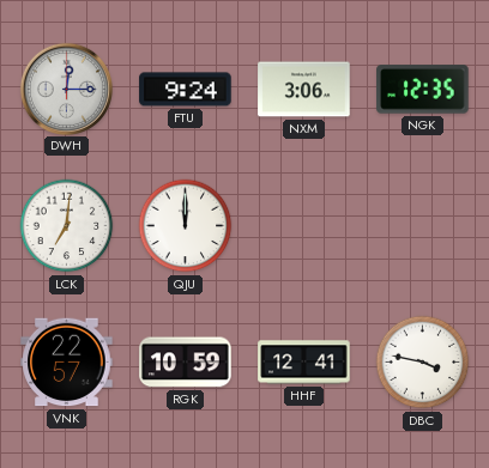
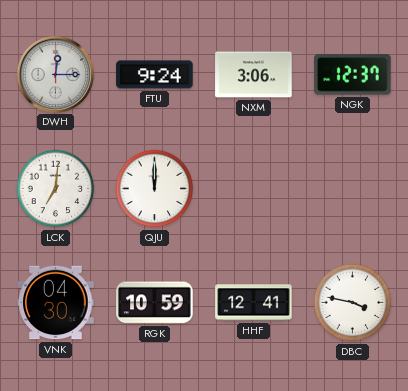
NGK: 12:35 -> 12:37 (353, 75)
VNK: 22:57 -> 04:30 (56, 303)
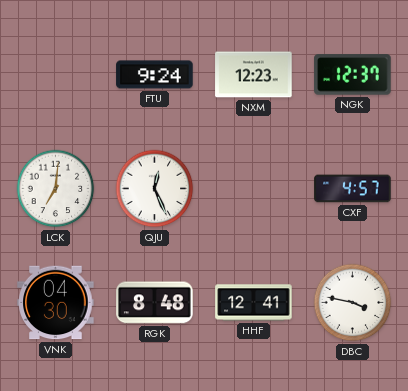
DWH: 12:15 -> none (55, 74)
NXM: 3:06 -> 12:23 (254, 75)
QJU: 12:00 -> 12:26 (155, 189)
CXF: none -> 4:57 (353, 189)
RGK: 10:59 -> 8:48 (155, 303)
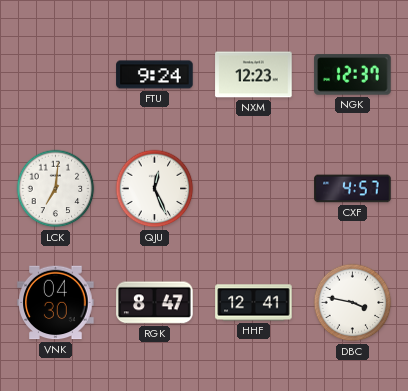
RGK: 8:48 -> 8:47 (155, 303)
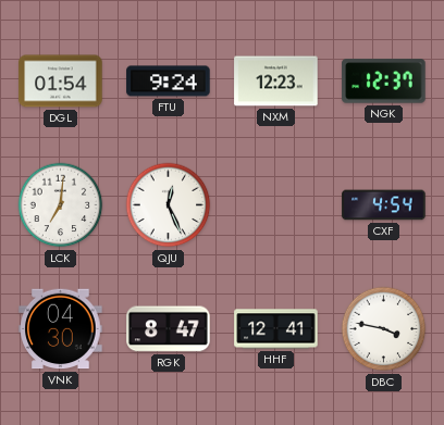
DGL: none -> 01:54 (61, 82)
CXF: 4:57 -> 4:54 (384, 205)
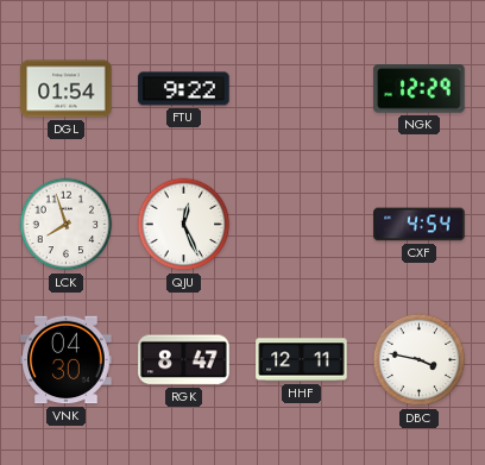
FTU: 9:24 -> 9:22 (184, 89)
NXM: 12:23 -> none (276, 82)
NGK: 12:37 -> 12:29 (420, 89)
LCK: 7:01 -> 7:57 (67, 225)
HHF: 12:41 -> 12:11 (302, 360)
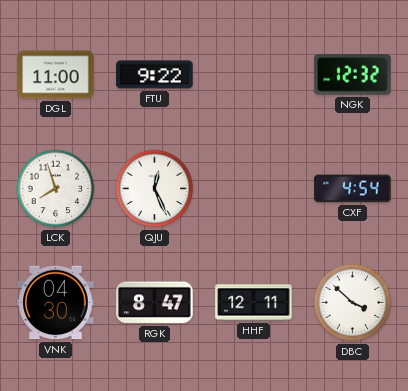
DGL: 01:54 -> 11:00 (56, 75)
NGK: 12:29 -> 12:32 (353, 75)
DBC: 3:47 -> 3:52 (353, 303)
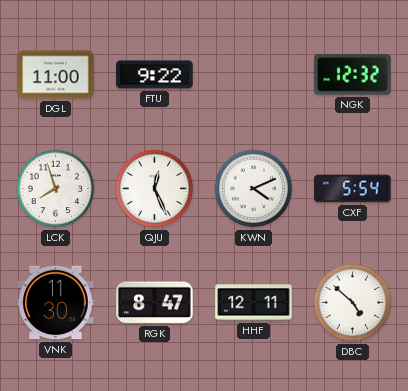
KWN: none -> 4:11 (254, 189)
CXF: 4:54 -> 5:54 (353, 189)
VNK: 04:30 -> 11:30 (56, 303)
DBC: 3:52 -> 4:52 (353, 303)
